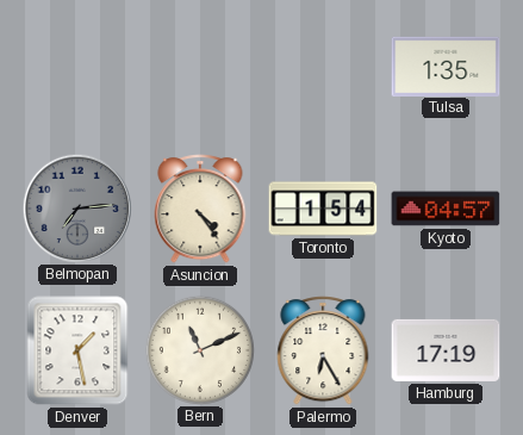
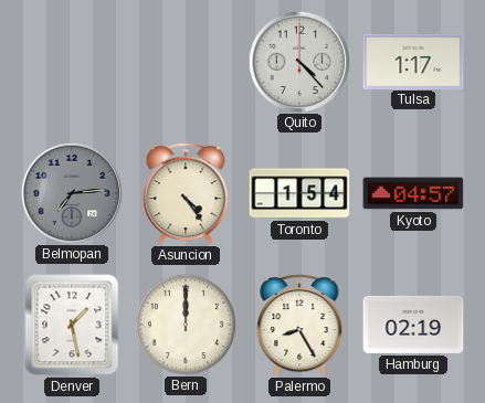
Quito: none -> 4:23 (298, 61)
Tulsa: 1:35 -> 1:17 (413, 61)
Bern: 11:11 -> 12:00 (184, 324)
Palermo: 6:25 -> 8:25 (299, 326)
Hamburg: 17:19 -> 02:19 (413, 325)
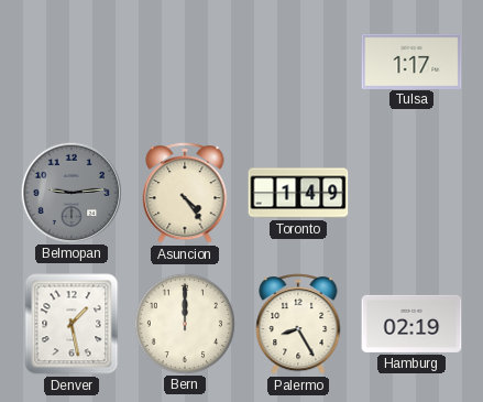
Quito: 4:23 -> none (298, 61)
Belmopan: 7:14 -> 9:14 (70, 192)
Toronto: 1:54 -> 1:49 (298, 193)
Kyoto: 04:57 -> none (413, 193)
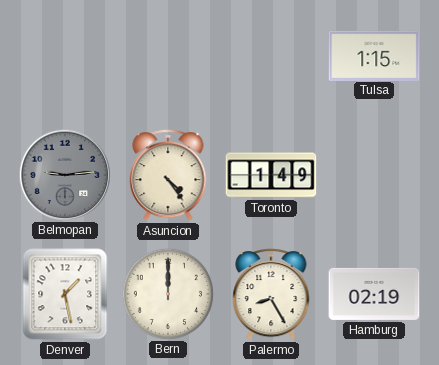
Tulsa: 1:17 -> 1:15 (374, 55)
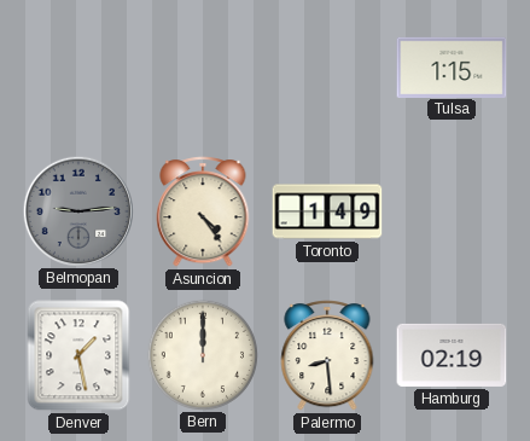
Palermo: 8:25 -> 8:29 (327, 356)
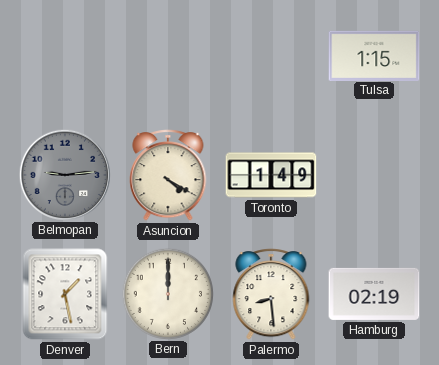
Asuncion: 4:24 -> 4:20 (168, 176)
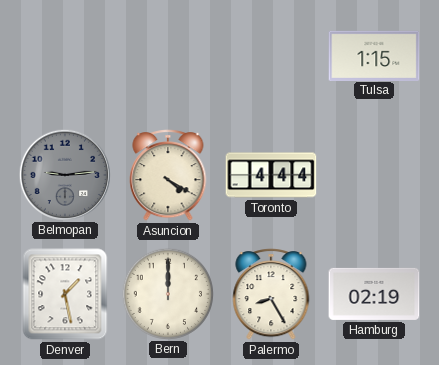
Toronto: 1:49 -> 4:44 (271, 175)
Palermo: 8:29 -> 8:25 (271, 295)
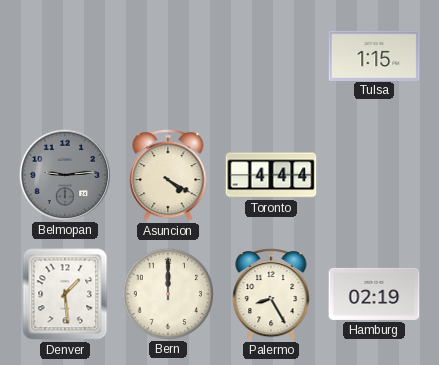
Denver: 1:28 -> 1:29 (65, 294)
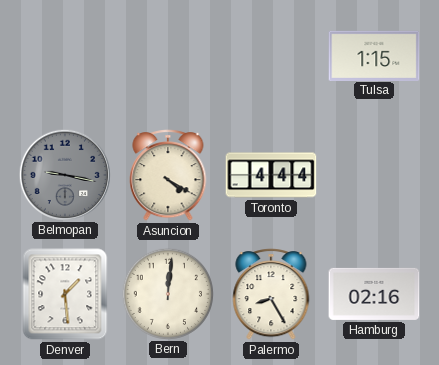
Belmopan: 9:14 -> 9:17 (64, 174)
Bern: 12:00 -> 12:01 (167, 293)
Hamburg: 02:19 -> 02:16 (374, 294)
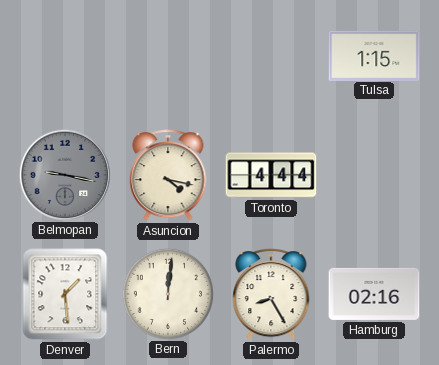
Asuncion: 4:20 -> 4:17 (168, 176)
